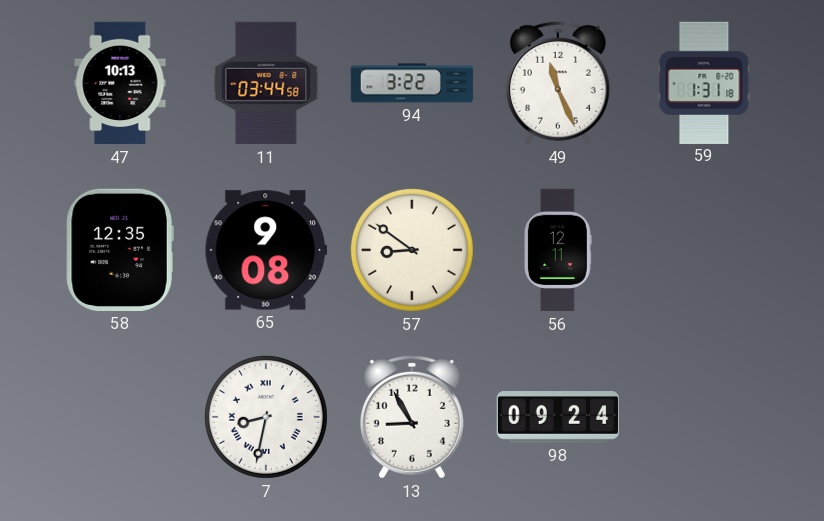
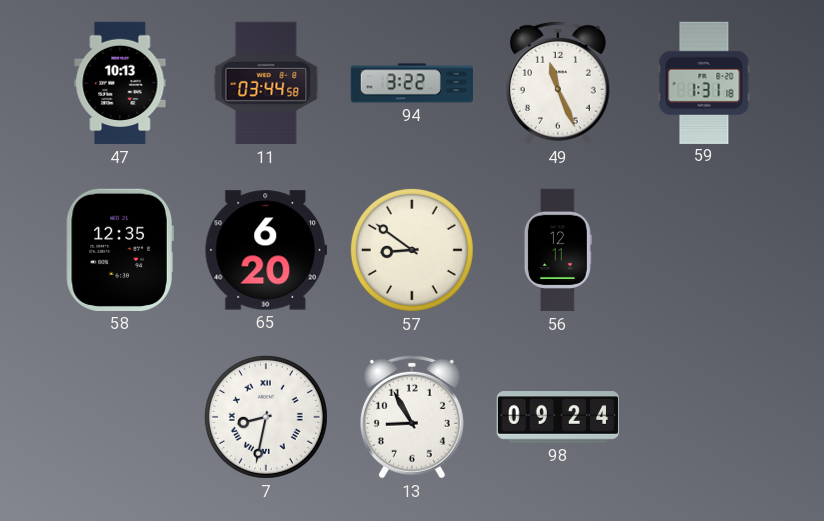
65: 9:08 -> 6:20 (265, 250)
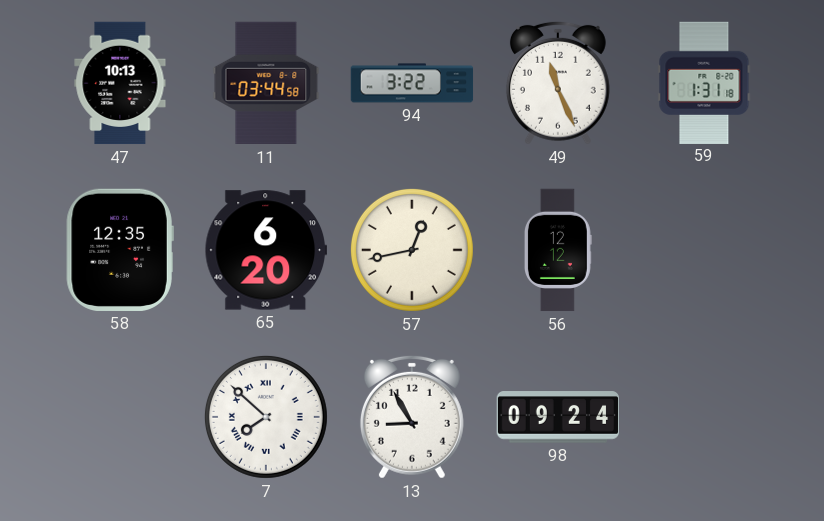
57: 8:51 -> 12:43 (412, 250)
56: 12:11 -> 12:12 (558, 250)
7: 8:32 -> 7:52 (266, 417)
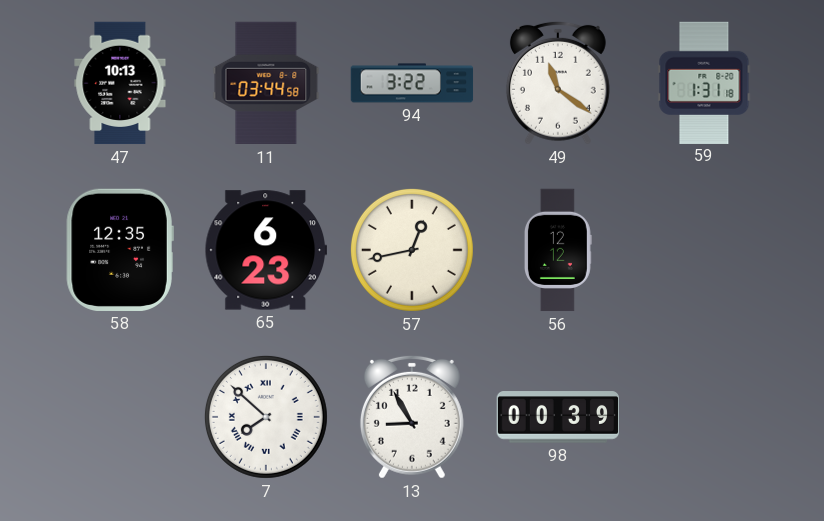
49: 11:26 -> 11:21 (558, 83)
65: 6:20 -> 6:23 (265, 250)
98: 09:24 -> 00:39 (557, 417)
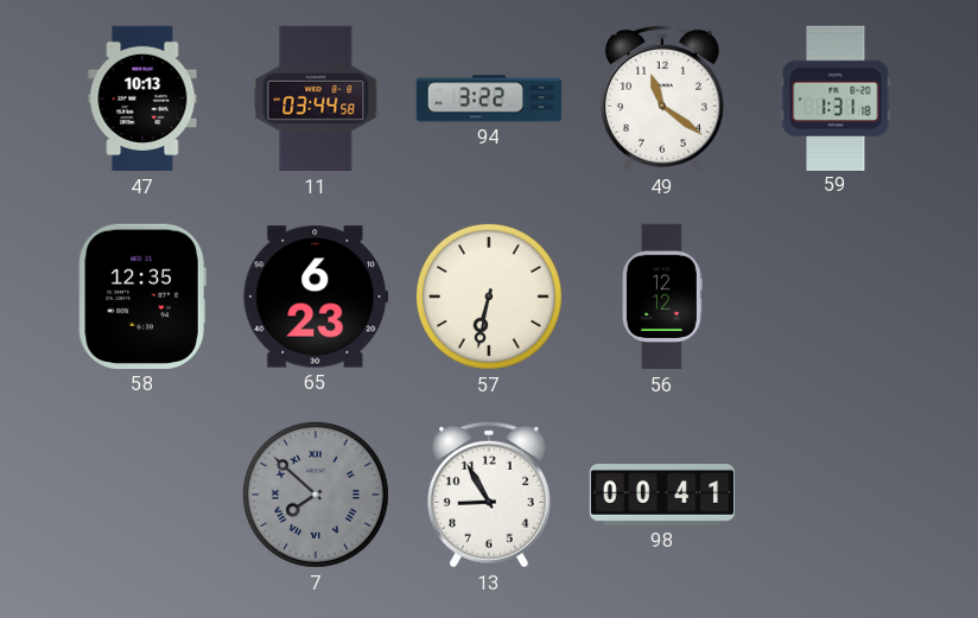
57: 12:43 -> 6:32 (489, 297)
7 dial: white -> grey (316, 495)
98: 00:39 -> 00:41 (661, 495)
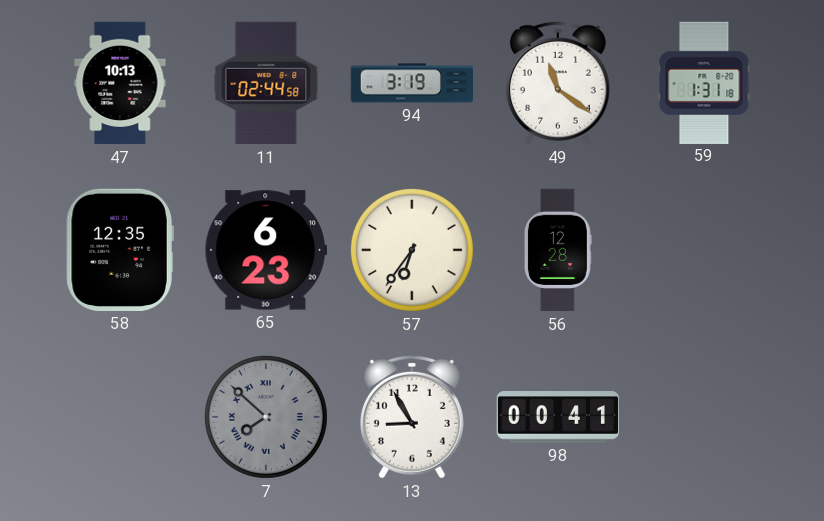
11: 03:44 -> 02:44 (266, 83)
94: 3:22 -> 3:19 (412, 83)
57: 6:32 -> 6:36 (412, 250)
56: 12:12 -> 12:28 (558, 250)
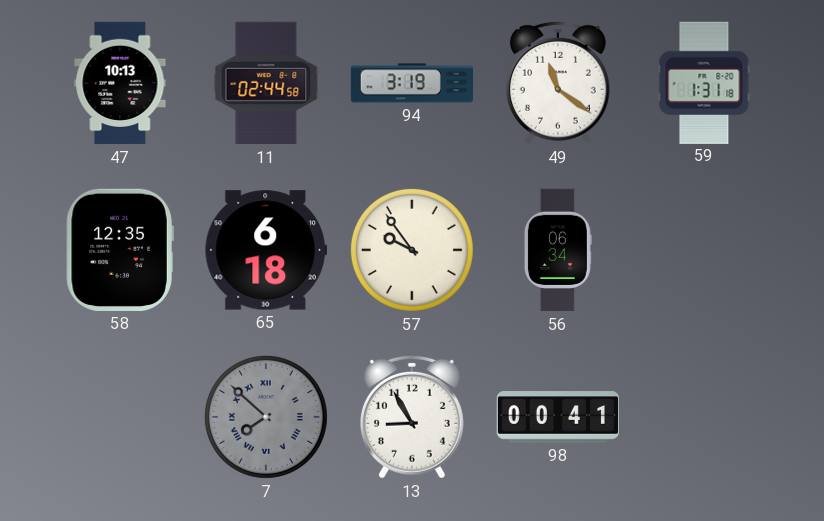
65: 6:23 -> 6:18 (265, 250)
57: 6:36 -> 9:54 (412, 250)
56: 12:28 -> 06:34 (558, 250)
